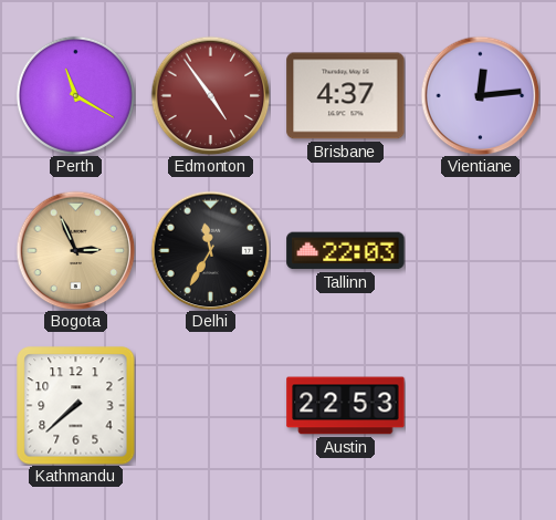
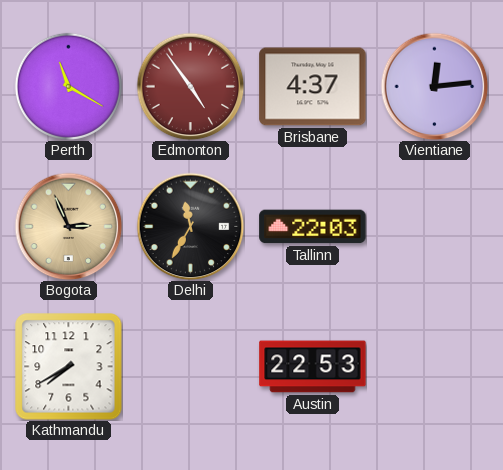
Kathmandu: 7:38 -> 7:40 (68, 366)
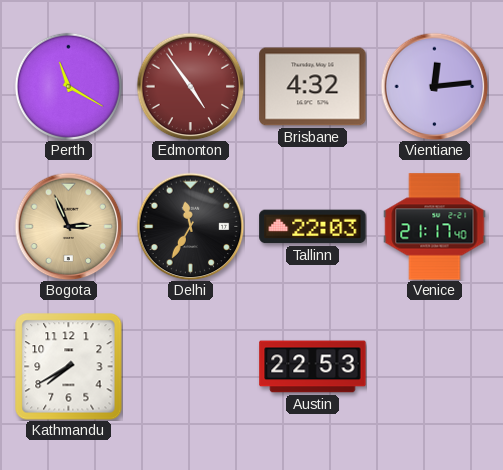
Brisbane: 4:37 -> 4:32 (313, 87)
Venice: none -> 21:17 (435, 227)
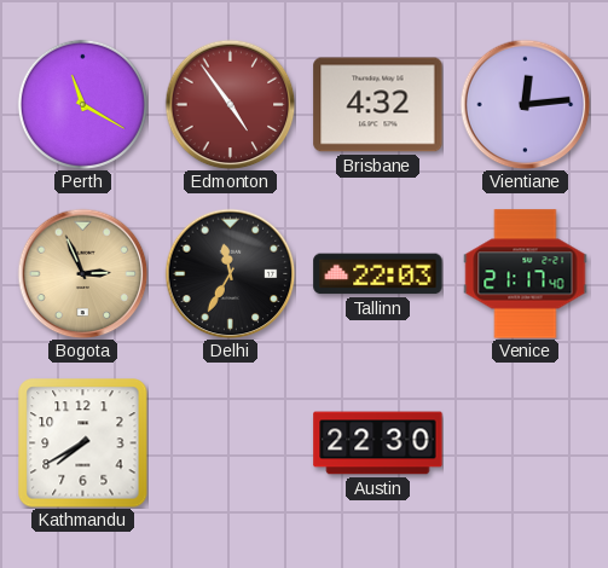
Austin: 22:53 -> 22:30 (378, 444)
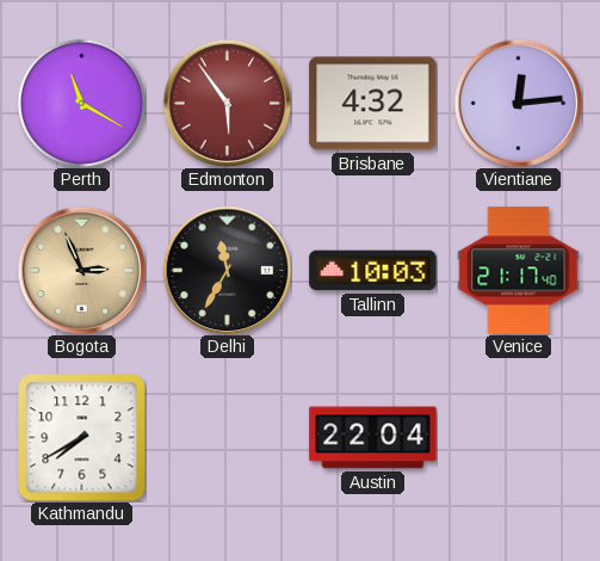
Edmonton: 4:54 -> 5:54 (227, 103)
Tallinn: 22:03 -> 10:03 (373, 271)
Austin: 22:30 -> 22:04 (373, 438)
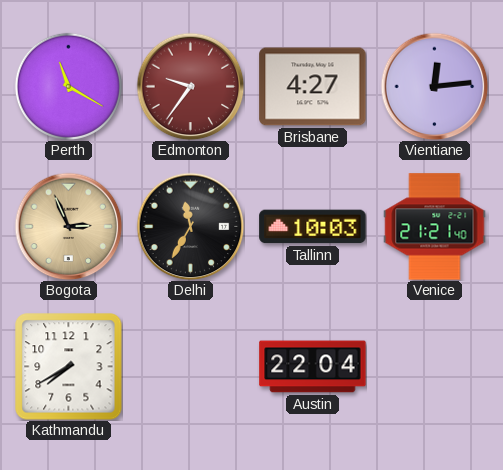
Edmonton: 5:54 -> 9:36 (190, 86)
Brisbane: 4:32 -> 4:27 (313, 87)
Venice: 21:17 -> 21:21 (435, 227)
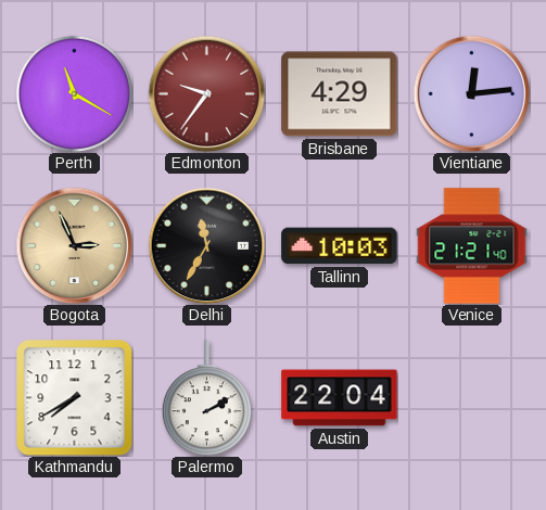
Brisbane: 4:27 -> 4:29 (340, 94)
Palermo: none -> 2:10 (206, 398)
